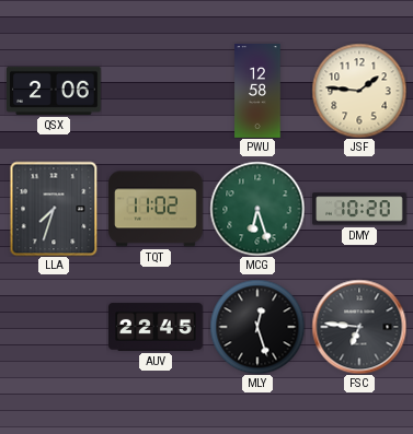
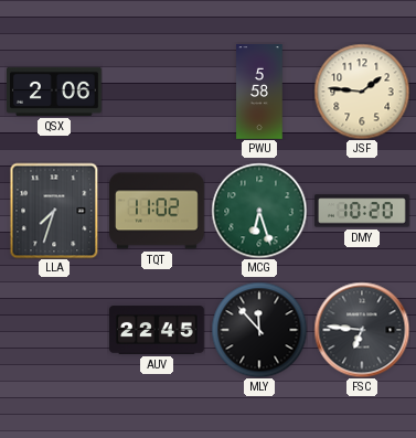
PWU: 12:58 -> 5:58 (259, 92)
MLY: 12:27 -> 11:53 (259, 330)
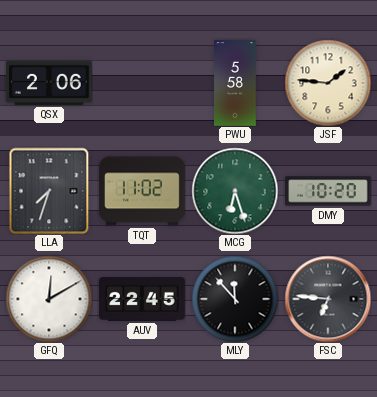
GFQ: none -> 12:10 (49, 299)
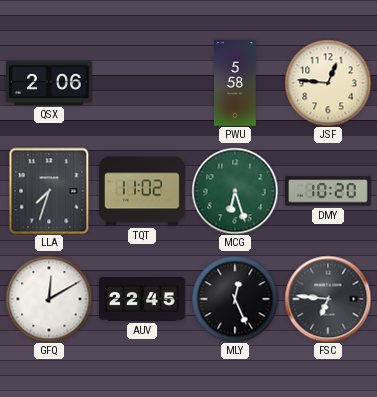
JSF: 1:46 -> 12:46 (328, 83)
MLY: 11:53 -> 12:26 (235, 299)
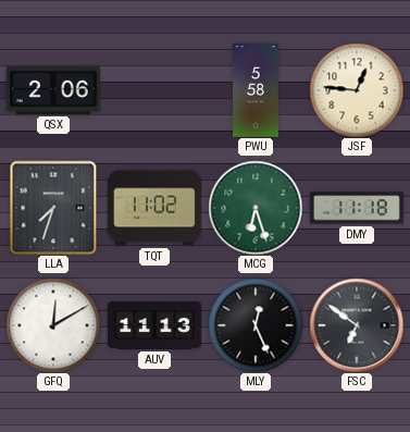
DMY: 10:20 -> 11:18 (357, 208)
AUV: 22:45 -> 11:13 (156, 325)
FSC: 6:46 -> 6:51 (357, 325)
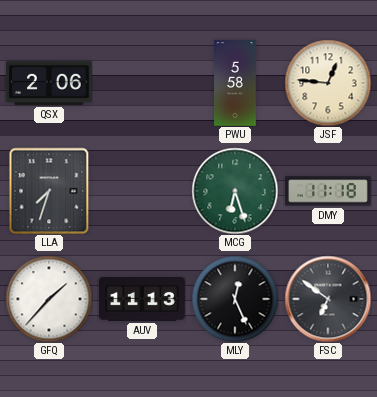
TQT: 11:02 -> none (154, 208)
GFQ: 12:10 -> 1:37 (49, 299)
